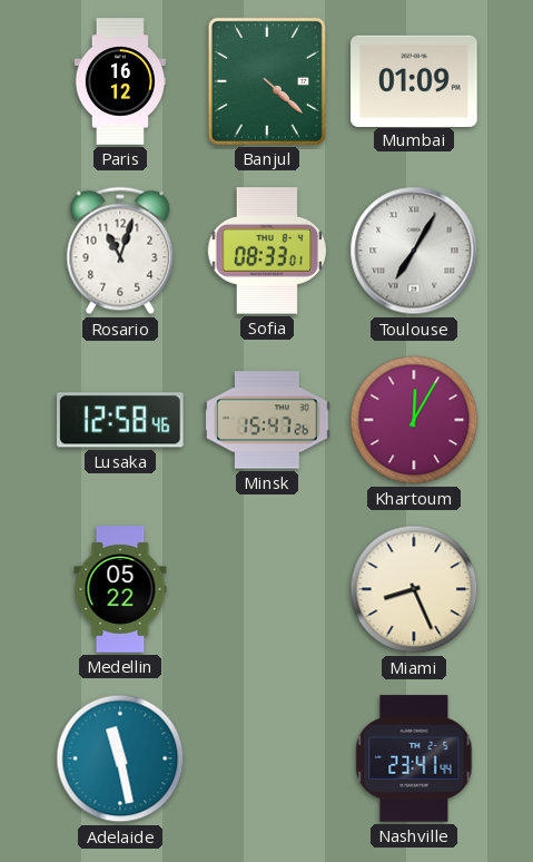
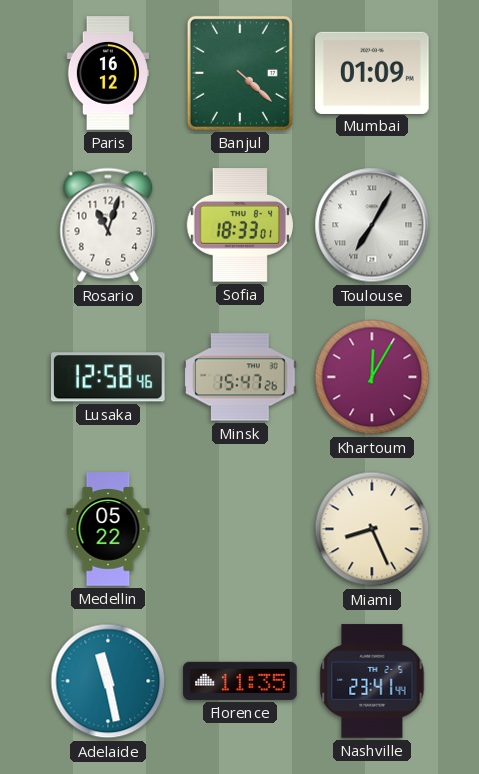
Sofia: 08:33 -> 18:33 (239, 225)
Florence: none -> 11:35 (240, 681)
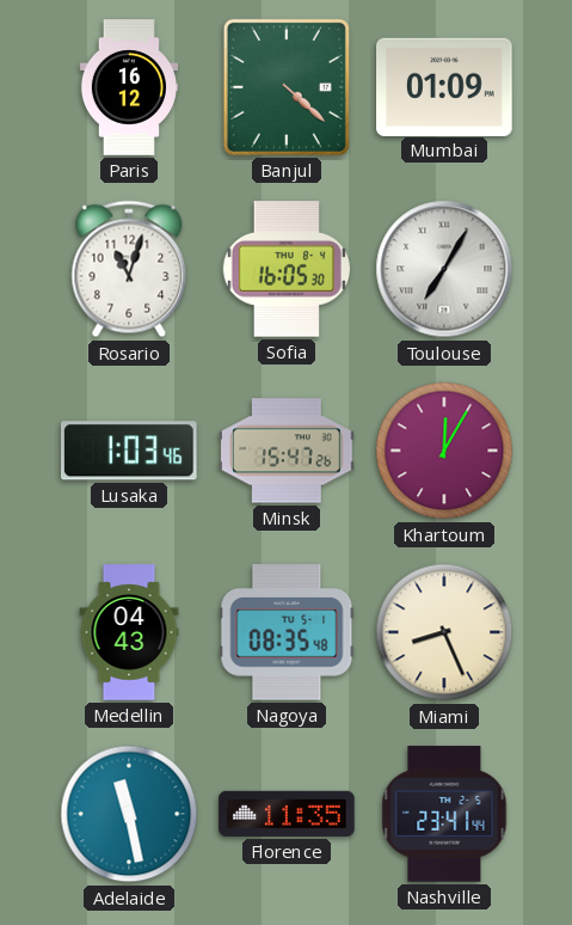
Sofia: 18:33 -> 16:05 (285, 269)
Lusaka: 12:58 -> 1:03 (130, 451)
Medellin: 05:22 -> 04:43 (129, 632)
Nagoya: none -> 08:35 (287, 632)
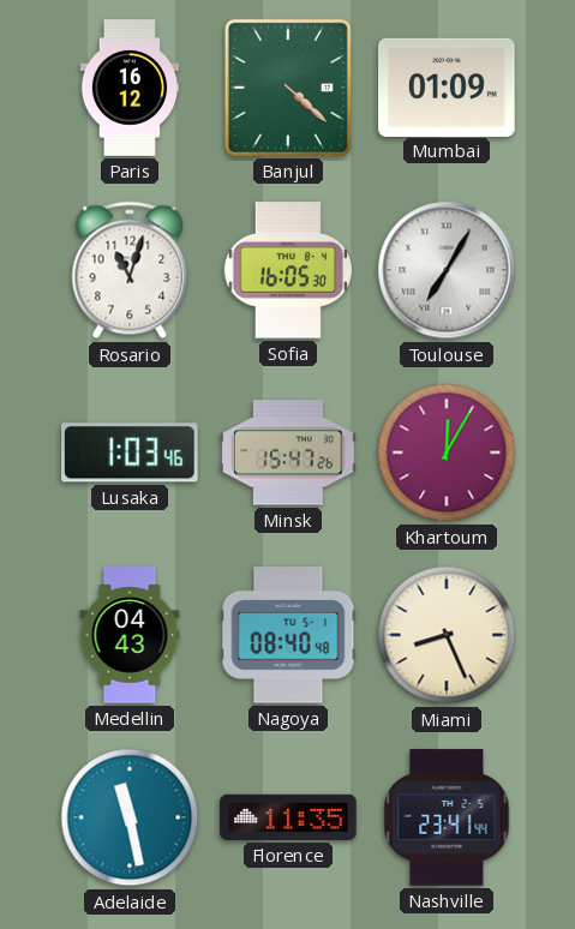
Nagoya: 08:35 -> 08:40 (288, 635)
